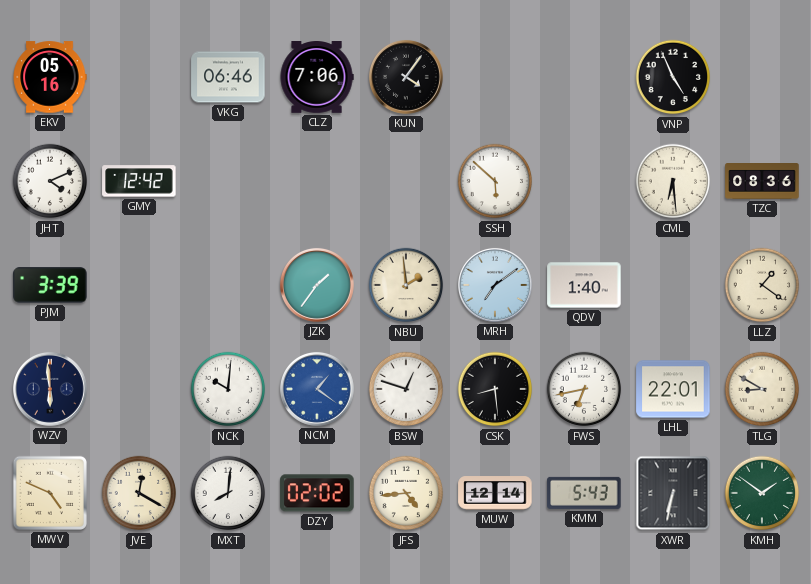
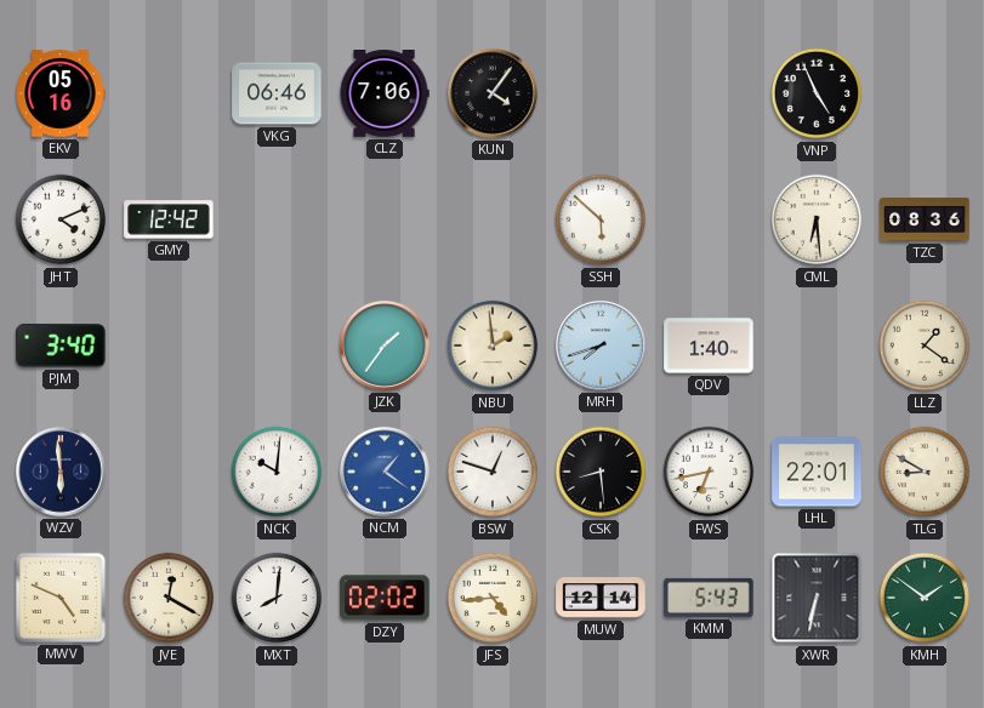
PJM: 3:39 -> 3:40 (61, 346)
MRH: 7:09 -> 7:42 (601, 346)
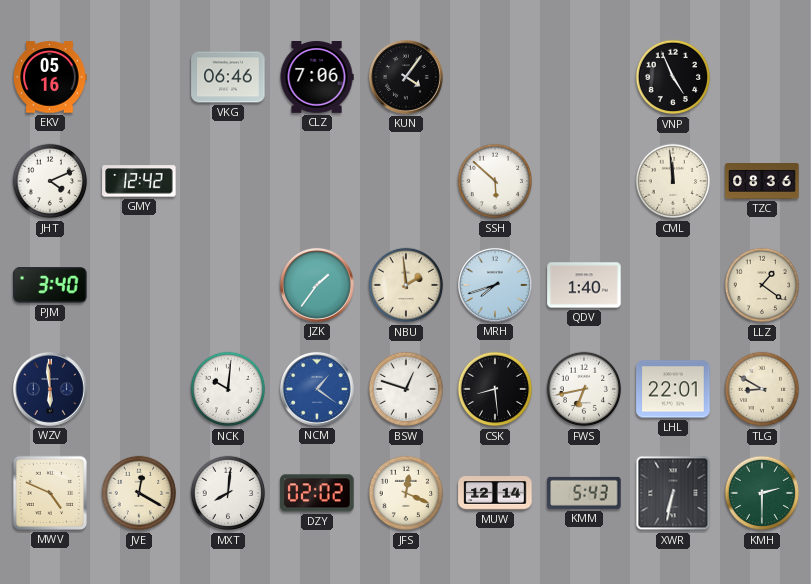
CML: 6:29 -> 11:59 (673, 181)
JFS: 4:44 -> 12:19 (406, 493)
KMH: 1:51 -> 2:30 (762, 493)
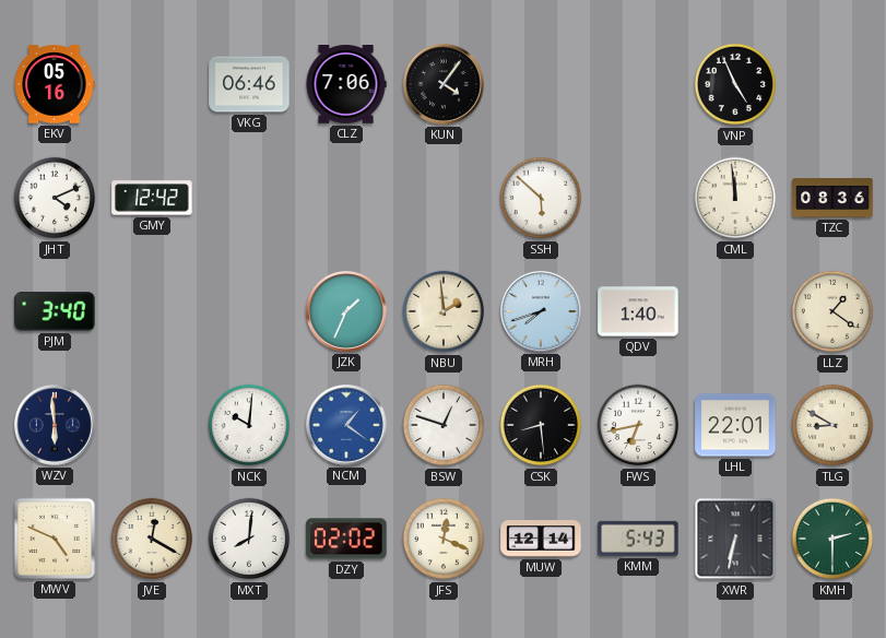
JZK: 1:36 -> 1:34 (346, 311)
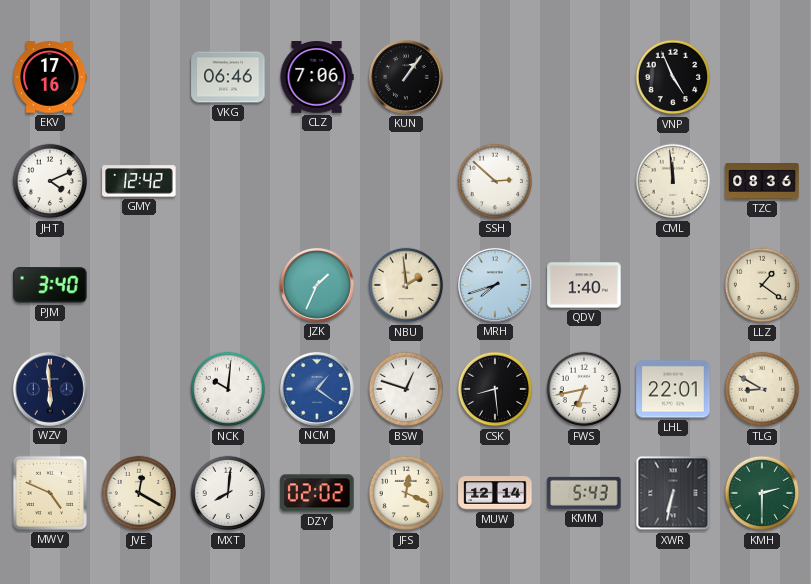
EKV: 05:16 -> 17:16 (50, 77)
KUN: 4:06 -> 1:06 (406, 77)
SSH: 5:52 -> 2:52 (495, 181)
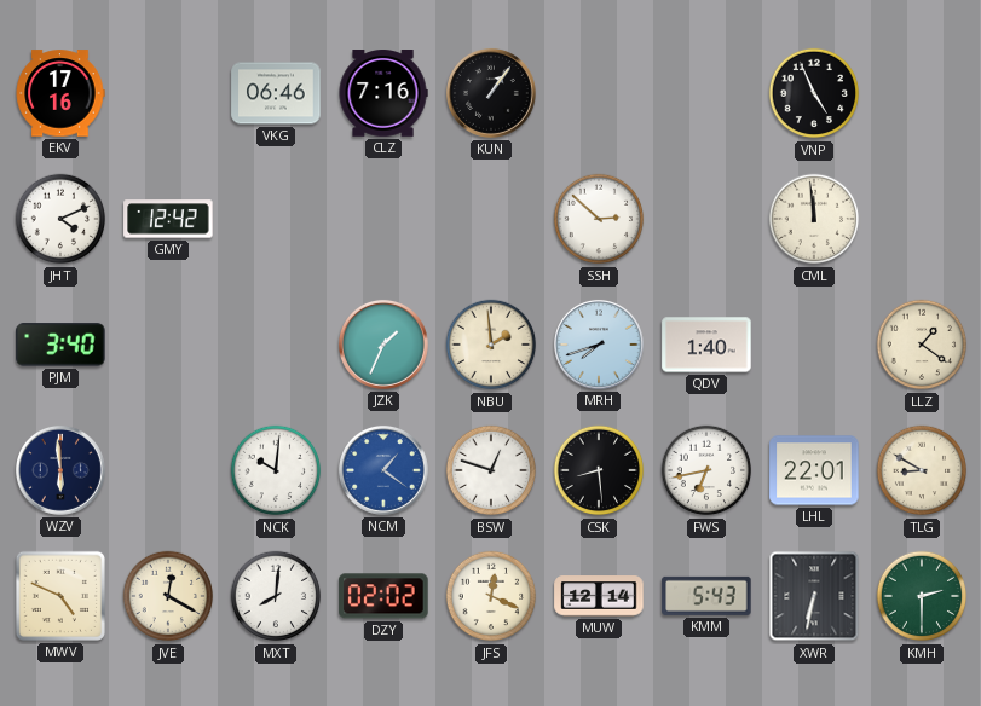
CLZ: 7:06 -> 7:16 (383, 94)
TZC: 08:36 -> none (762, 182)
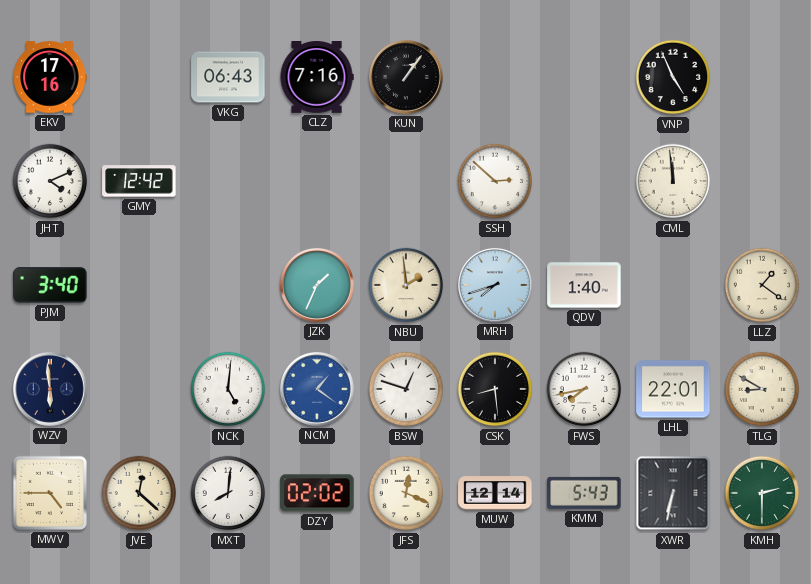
VKG: 06:46 -> 06:43 (228, 77)
NCK: 10:01 -> 5:01 (228, 389)
FWS: 6:43 -> 7:43 (584, 389)
MWV: 4:49 -> 4:45 (50, 493)
JVE: 12:20 -> 12:22 (139, 493)
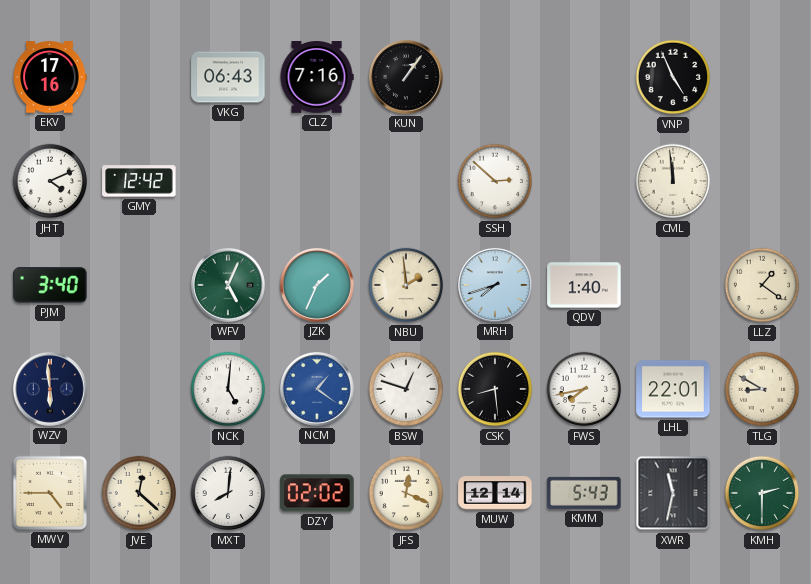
WFV: none -> 5:04 (228, 285)
XWR: 6:32 -> 11:32 (673, 493)
